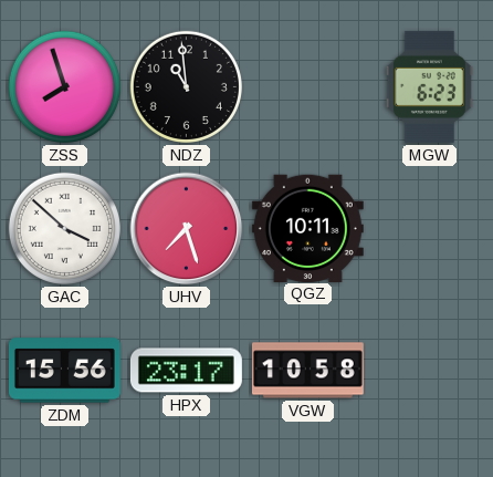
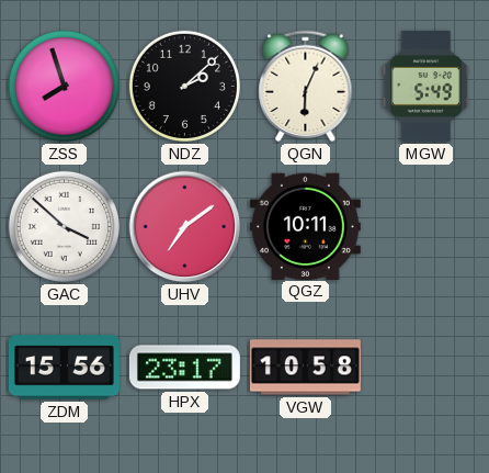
NDZ: 10:59 -> 2:08 (184, 86)
QGN: none -> 6:04 (306, 87)
MGW: 6:23 -> 5:49 (425, 86)
UHV: 7:27 -> 7:09 (185, 227)
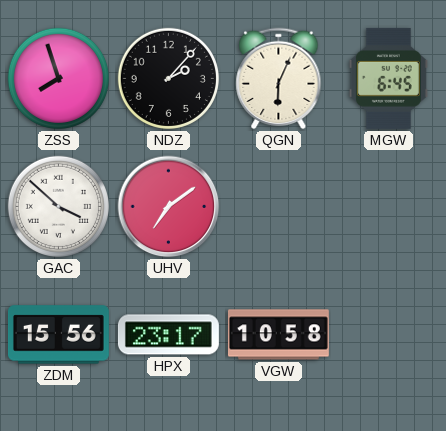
NDZ: 2:08 -> 2:07 (168, 78)
MGW: 5:49 -> 6:45 (388, 78)
QGZ: 10:11 -> none (305, 226)
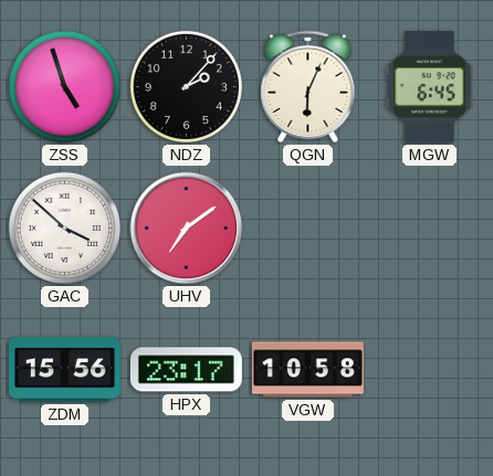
ZSS: 7:57 -> 4:57 (64, 86)
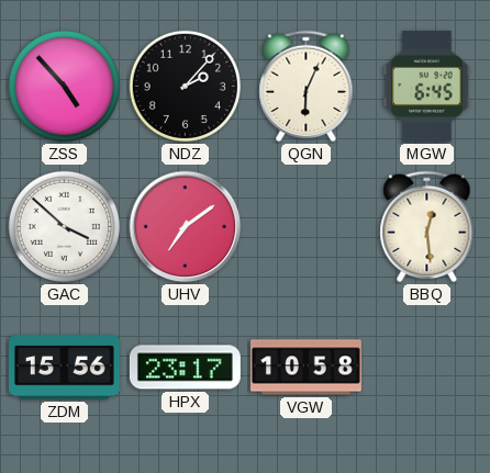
ZSS: 4:57 -> 4:53 (64, 86)
BBQ: none -> 12:29 (427, 227)
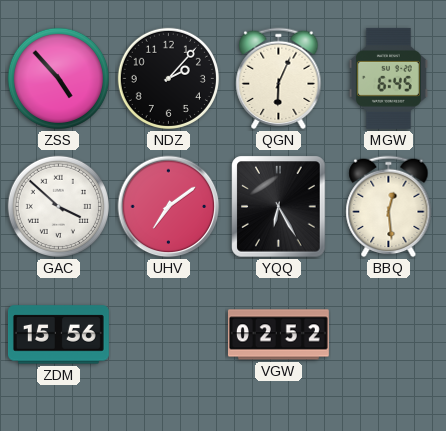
YQQ: none -> 6:25 (279, 207)
HPX: 23:17 -> none (185, 368)
VGW: 10:58 -> 02:52 (278, 335)
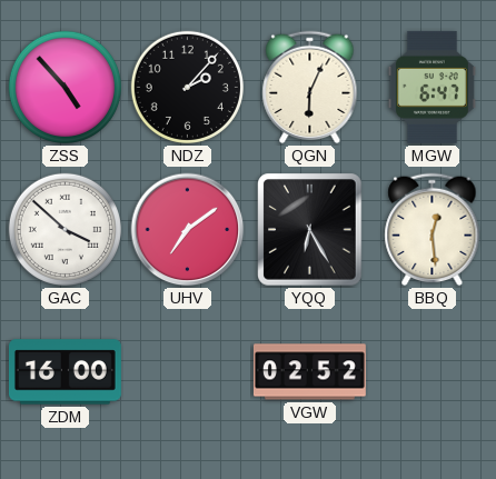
MGW: 6:45 -> 6:47 (431, 87)
ZDM: 15:56 -> 16:00 (65, 372)
